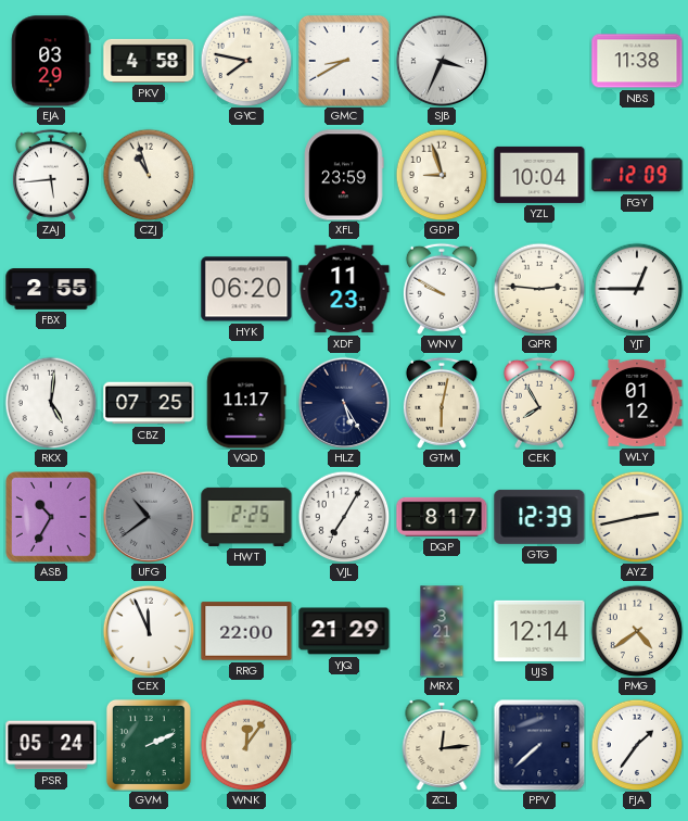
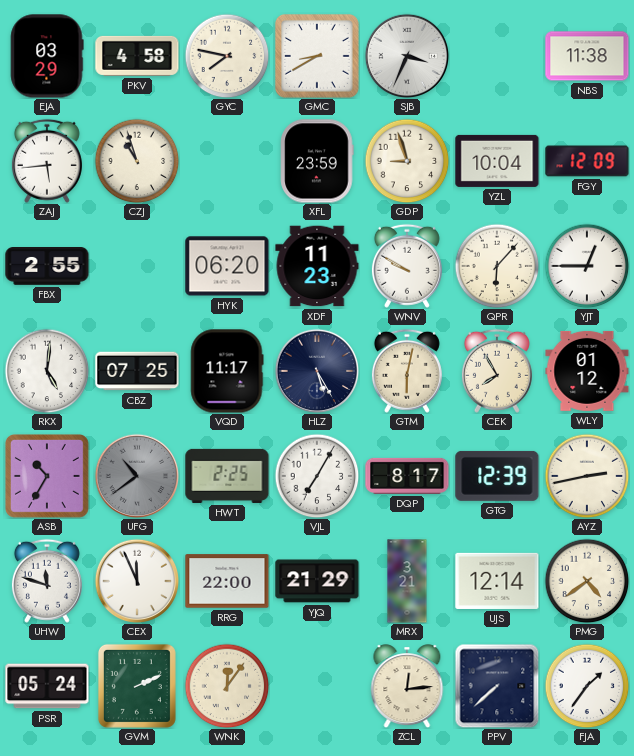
QPR: 2:46 -> 6:07 (497, 266)
UHW: none -> 11:48 (47, 581)
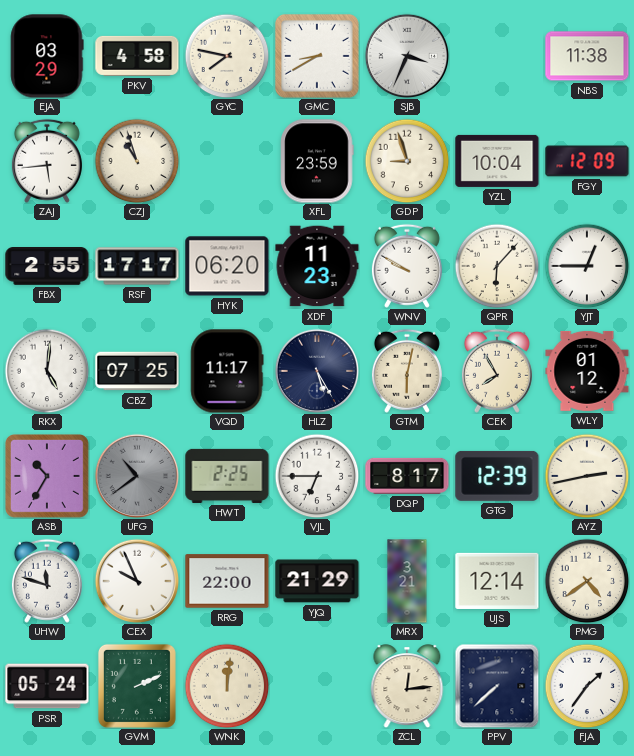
RSF: none -> 17:17 (137, 266)
VJL: 7:05 -> 6:45 (317, 476)
CEX: 11:56 -> 9:56 (137, 581)
WNK: 12:06 -> 12:01 (227, 686)
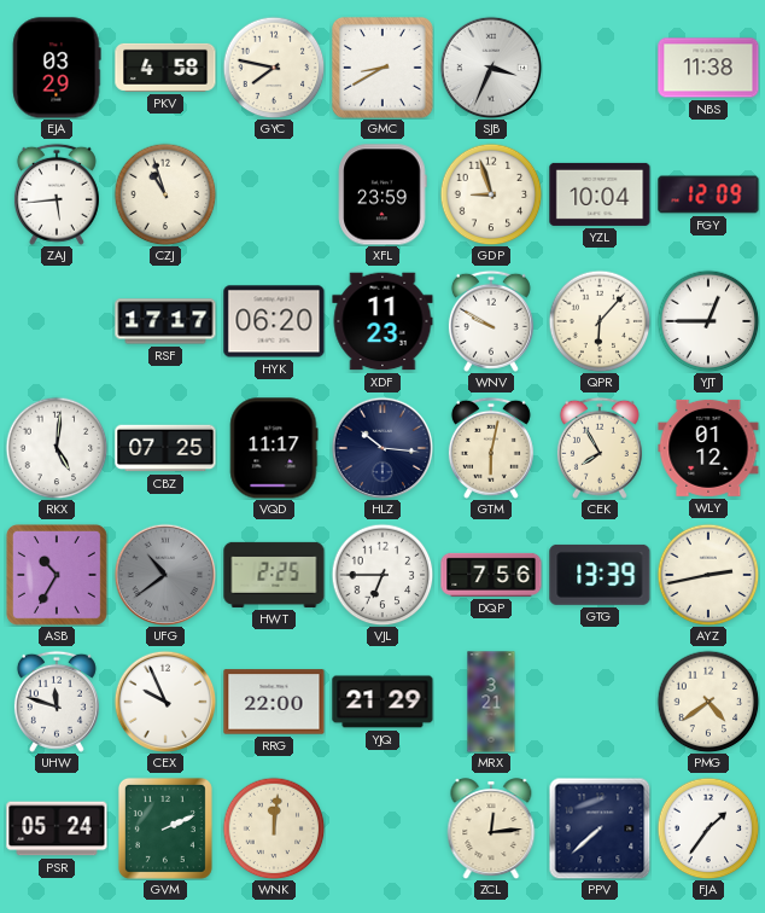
FBX: 2:55 -> none (47, 267)
HLZ: 5:25 -> 10:16 (382, 448)
DQP: 8:17 -> 7:56 (491, 575)
GTG: 12:39 -> 13:39 (600, 575)
UJS: 12:14 -> none (497, 581)
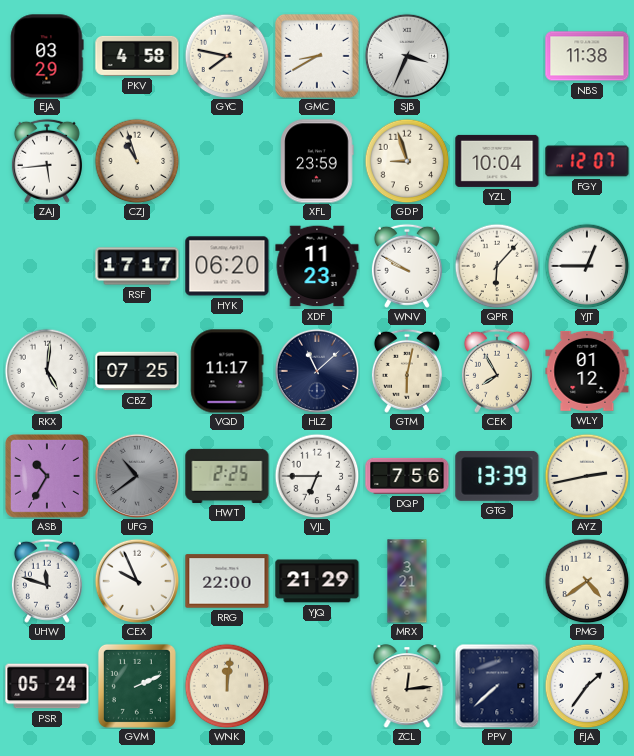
FGY: 12:09 -> 12:07 (587, 161)
HLZ: 10:16 -> 11:08 (317, 371)
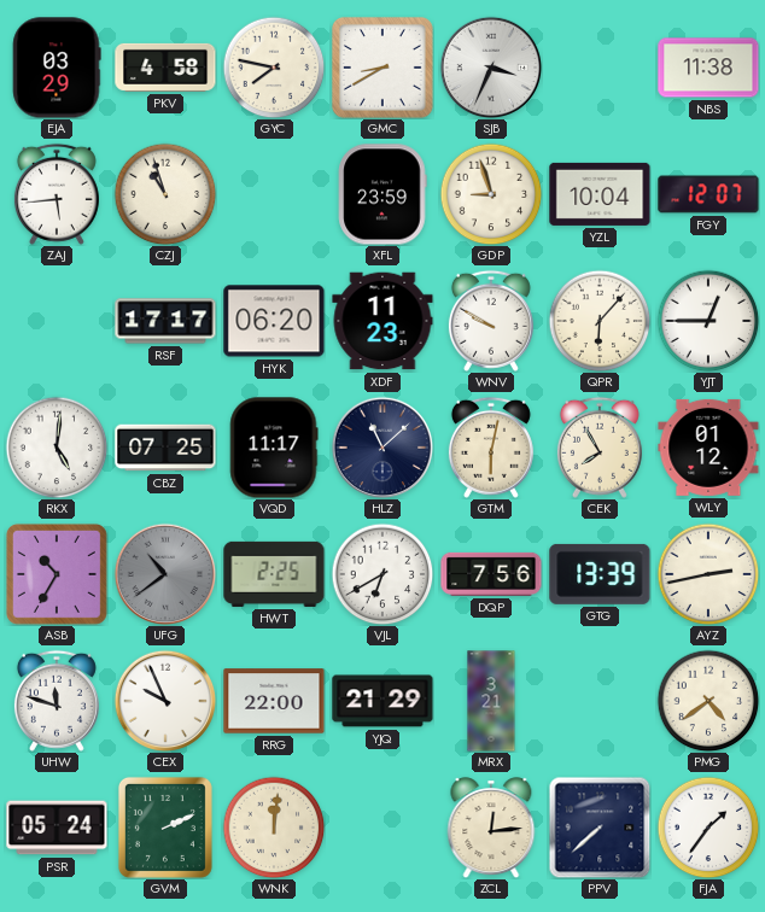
VJL: 6:45 -> 6:40 (382, 574)
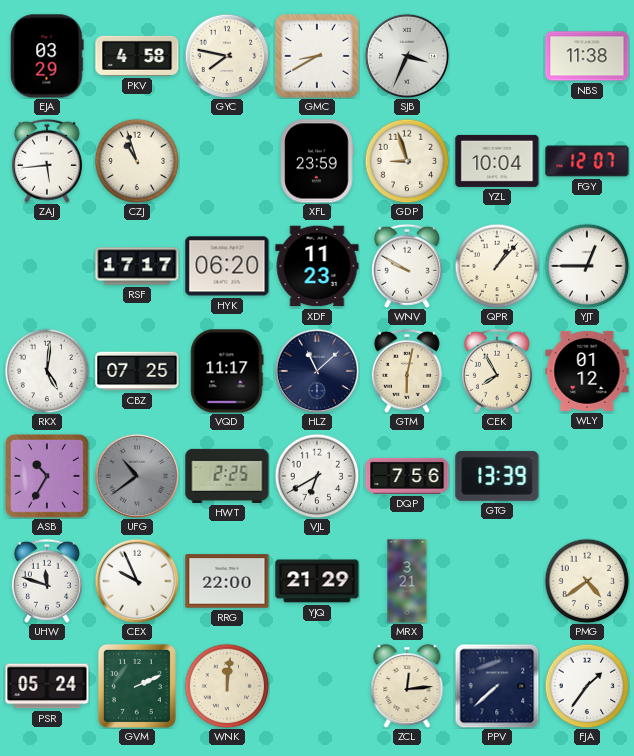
QPR: 6:07 -> 1:07 (497, 266)
AYZ: 2:43 -> none (708, 574)
